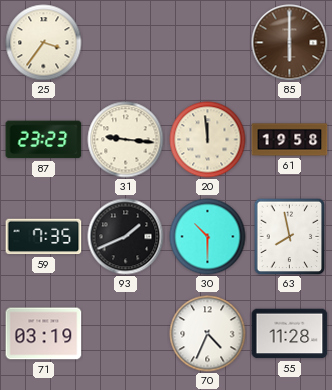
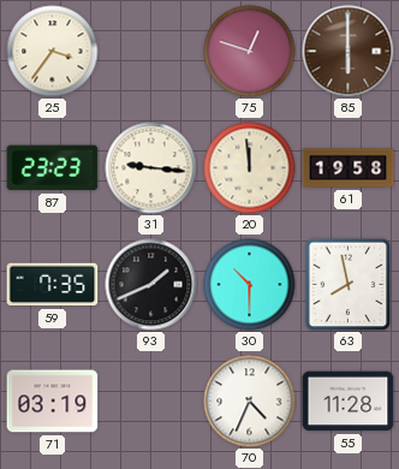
75: none -> 12:48 (250, 52)
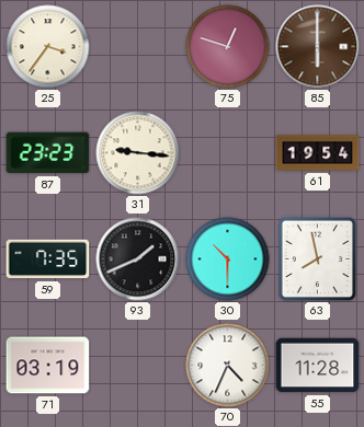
20: 11:59 -> none (250, 168)
61: 19:58 -> 19:54 (318, 153)
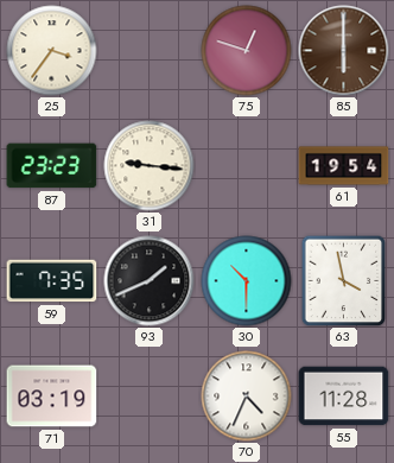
63: 7:58 -> 3:58 (344, 280)
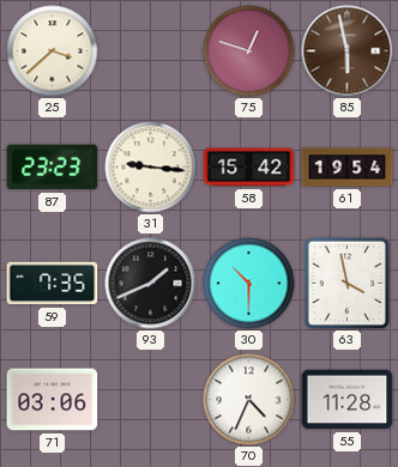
25: 3:36 -> 3:38 (53, 51)
85: 6:00 -> 5:58 (348, 51)
58: none -> 15:42 (249, 168)
71: 03:19 -> 03:06 (53, 400)
